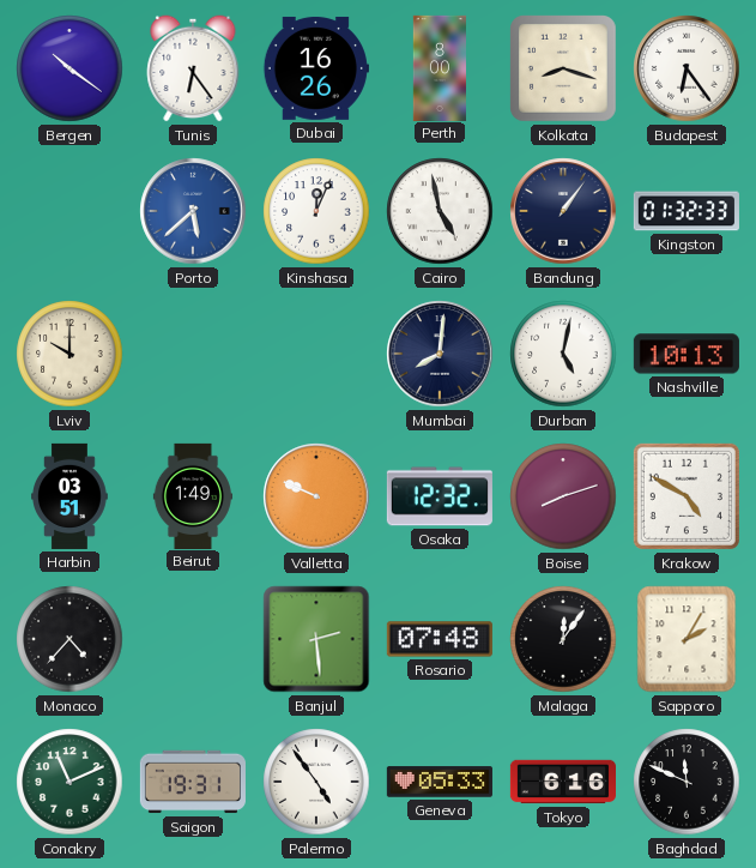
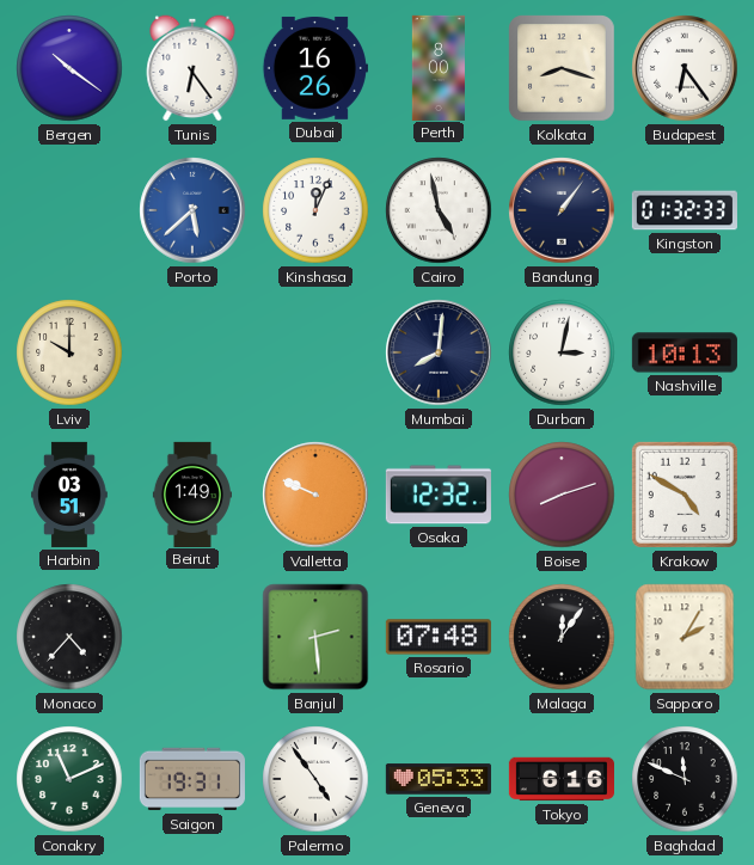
Durban: 5:02 -> 3:02 (562, 352)
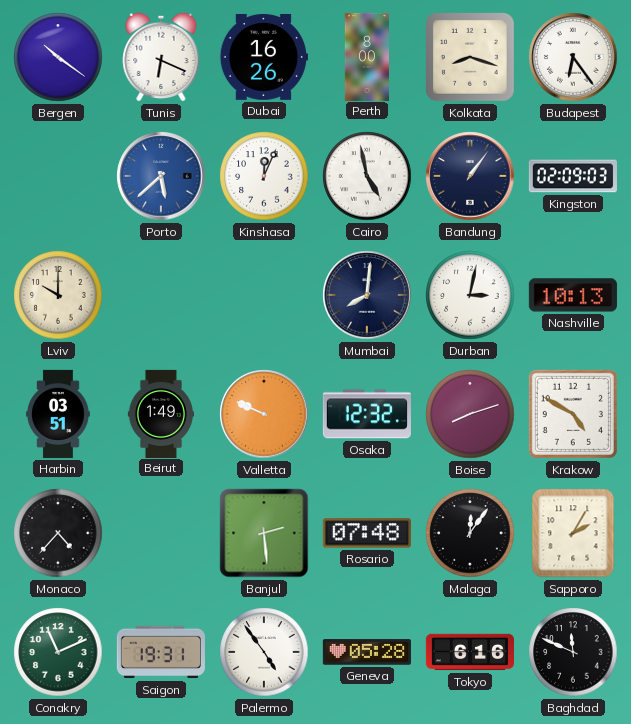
Tunis: 6:24 -> 6:19 (161, 57)
Kingston: 01:32 -> 02:09 (573, 176)
Geneva: 05:33 -> 05:28 (367, 652)
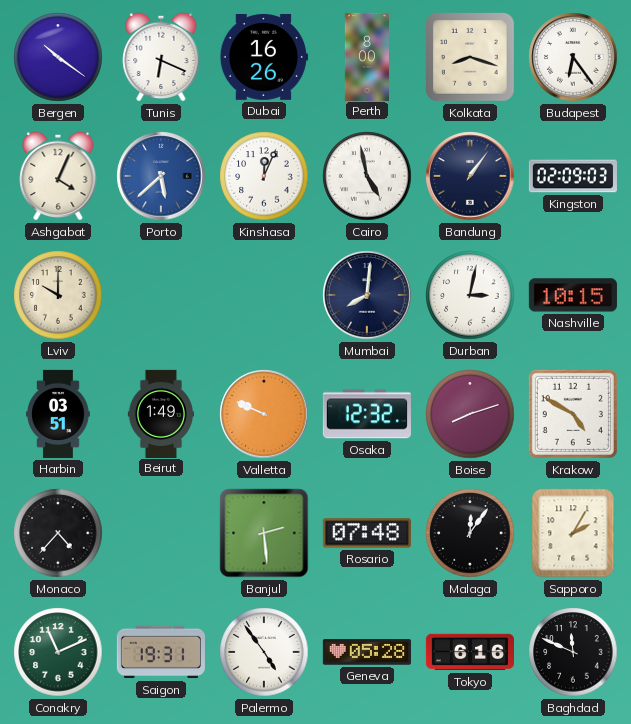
Ashgabat: none -> 4:04 (58, 176)
Nashville: 10:13 -> 10:15 (573, 295)
